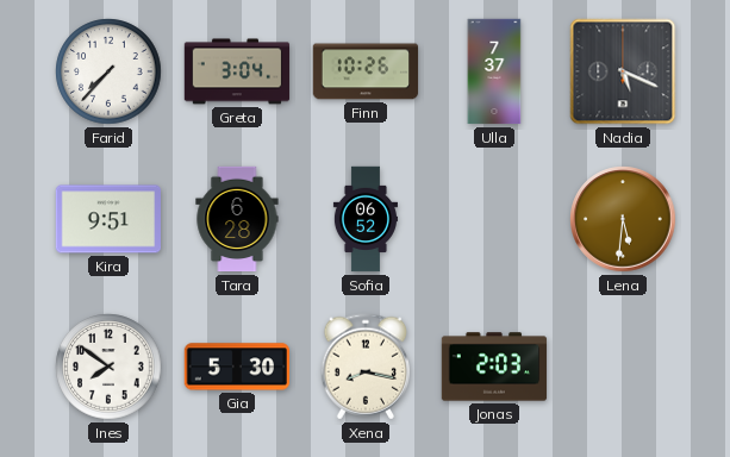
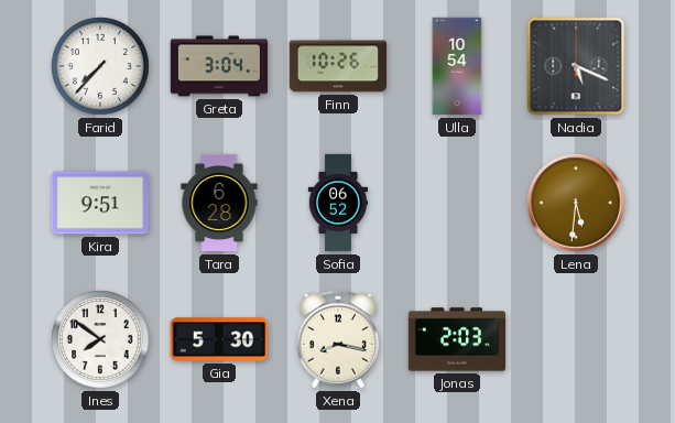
Ulla: 7:37 -> 10:54 (457, 66)
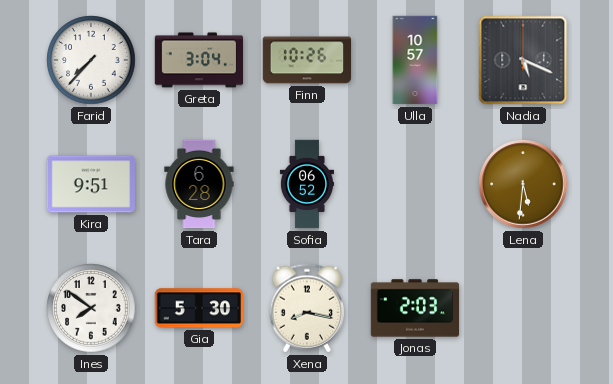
Ulla: 10:54 -> 10:57 (415, 60)
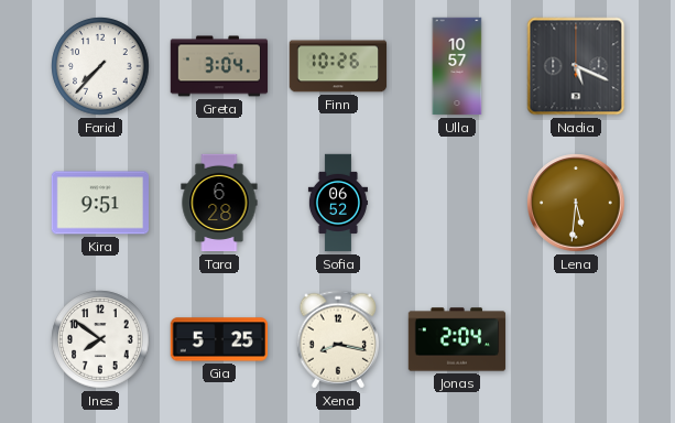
Gia: 5:30 -> 5:25 (219, 339)
Jonas: 2:03 -> 2:04 (457, 339)
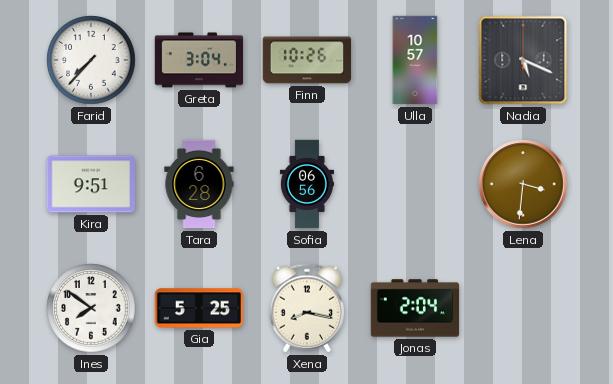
Sofia: 06:52 -> 06:56 (307, 184)
Lena: 5:31 -> 3:31 (523, 184)
